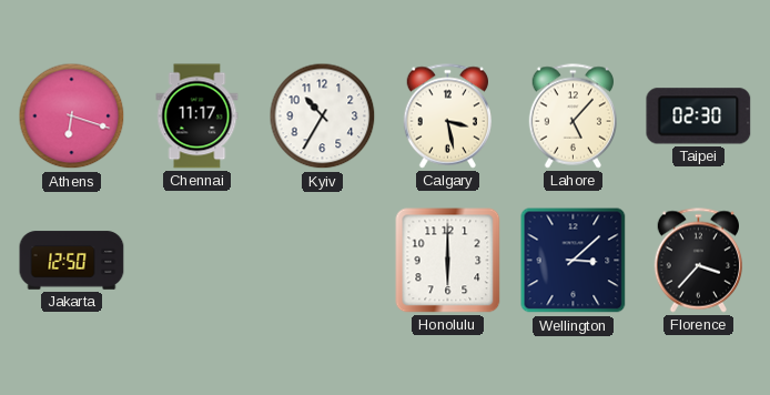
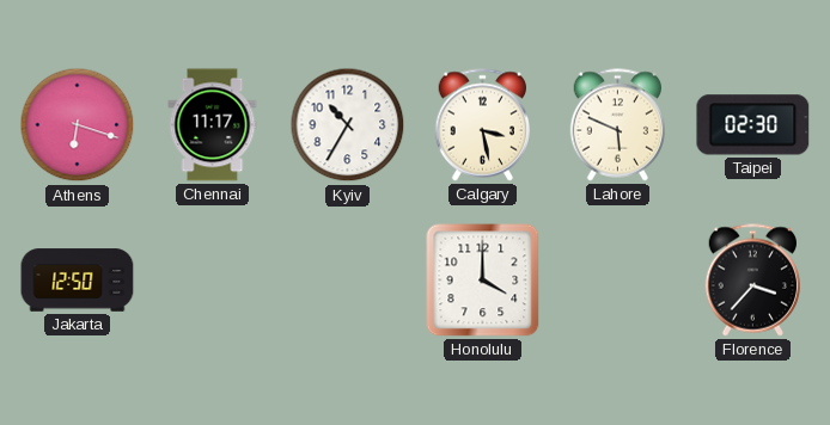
Lahore: 5:07 -> 5:49 (618, 125)
Honolulu: 6:00 -> 4:00 (483, 281)
Wellington: 3:08 -> none (574, 261)
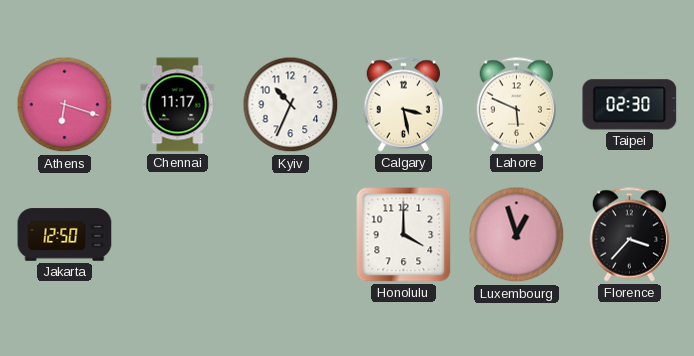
Kyiv: 10:35 -> 10:34 (291, 105)
Luxembourg: none -> 12:57 (517, 235)
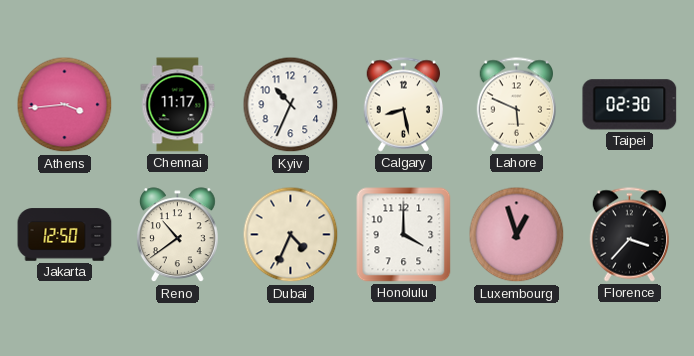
Athens: 6:18 -> 3:44 (65, 105)
Calgary: 3:28 -> 8:28 (404, 105)
Reno: none -> 10:39 (177, 235)
Dubai: none -> 4:34 (291, 235)
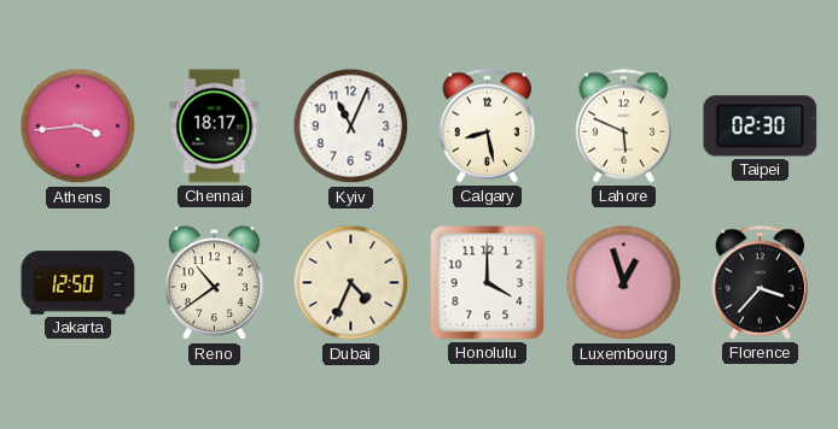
Chennai: 11:17 -> 18:17 (215, 127)
Kyiv: 10:34 -> 11:04 (351, 127)
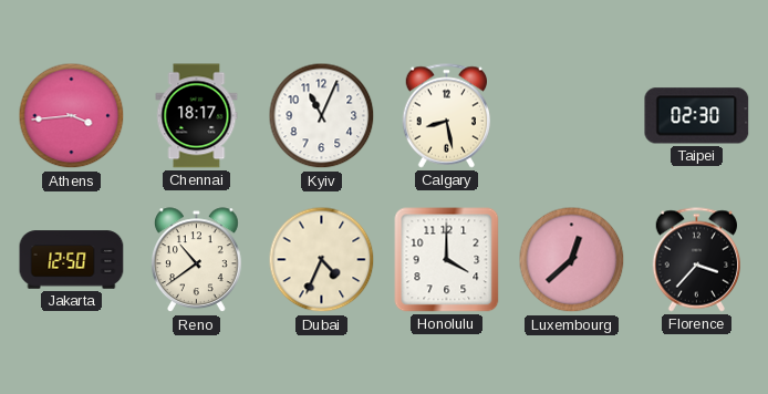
Lahore: 5:49 -> none (624, 127)
Luxembourg: 12:57 -> 12:38 (572, 260)
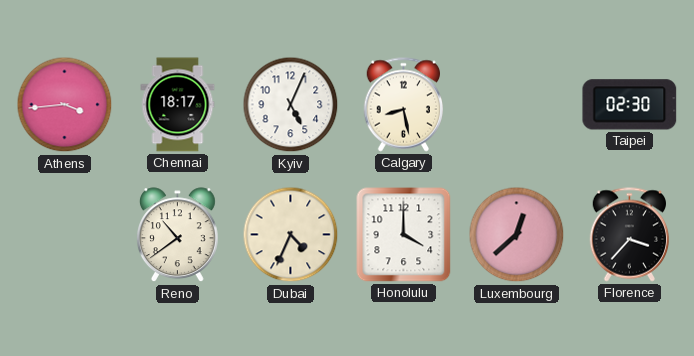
Kyiv: 11:04 -> 5:04 (291, 105)
Jakarta: 12:50 -> none (72, 260)
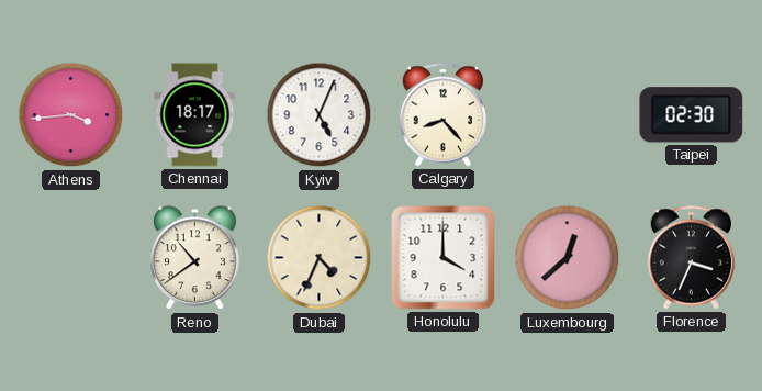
Calgary: 8:28 -> 8:23 (444, 115)
Florence: 3:37 -> 3:34 (692, 258)
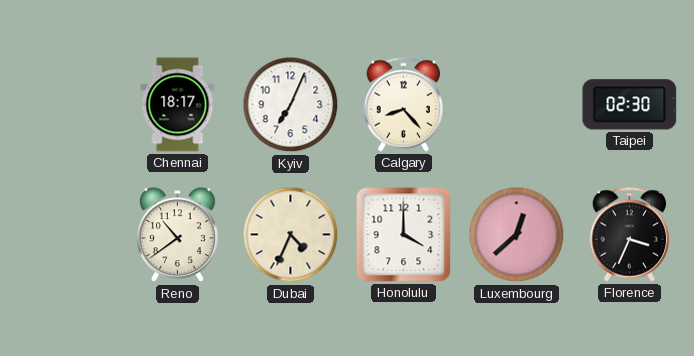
Athens: 3:44 -> none (71, 115)
Kyiv: 5:04 -> 7:04 (291, 105)
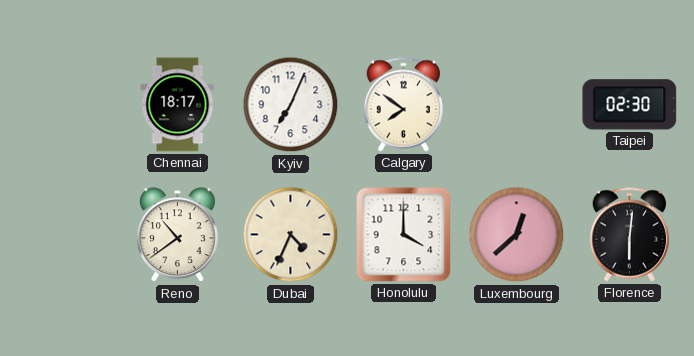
Calgary: 8:23 -> 7:51 (404, 105)
Florence: 3:34 -> 6:01 (630, 235)
